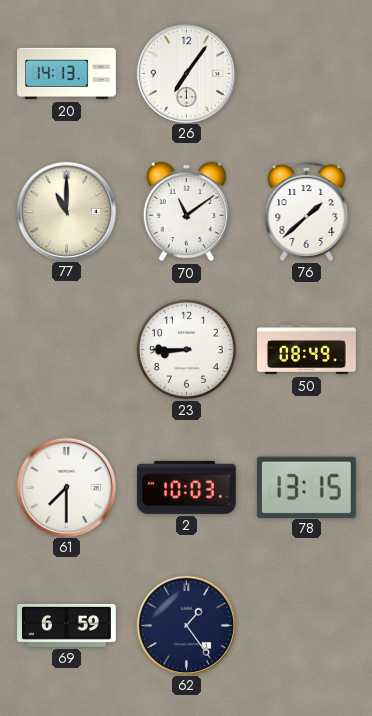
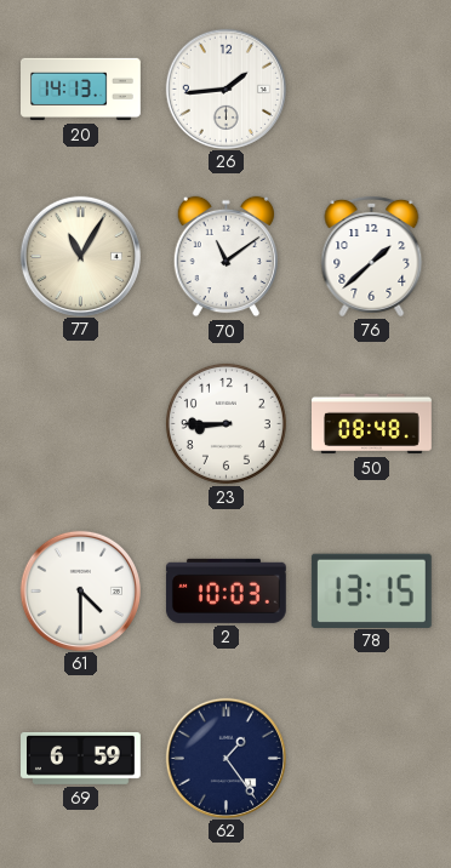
26: 7:06 -> 1:44 (225, 88)
77: 11:00 -> 11:05 (80, 256)
50: 08:49 -> 08:48 (372, 424)
61: 7:30 -> 4:30 (80, 590)
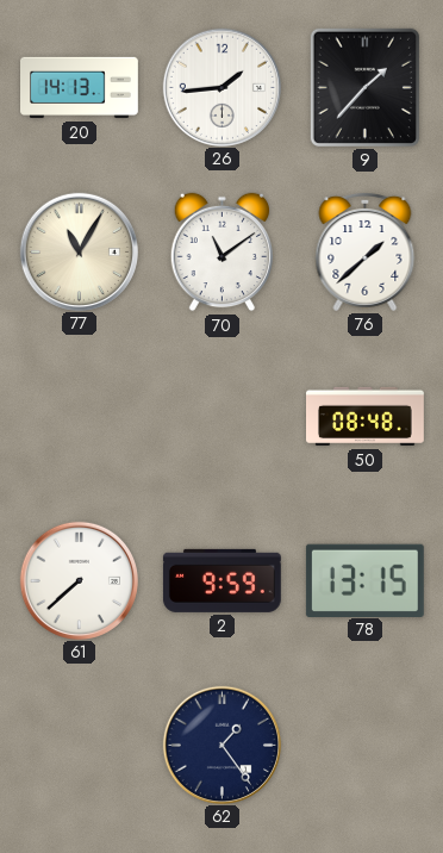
9: none -> 1:37 (364, 87)
23: 8:45 -> none (225, 423)
61: 4:30 -> 7:38 (79, 580)
2: 10:03 -> 9:59 (221, 580)
69: 6:59 -> none (81, 758)
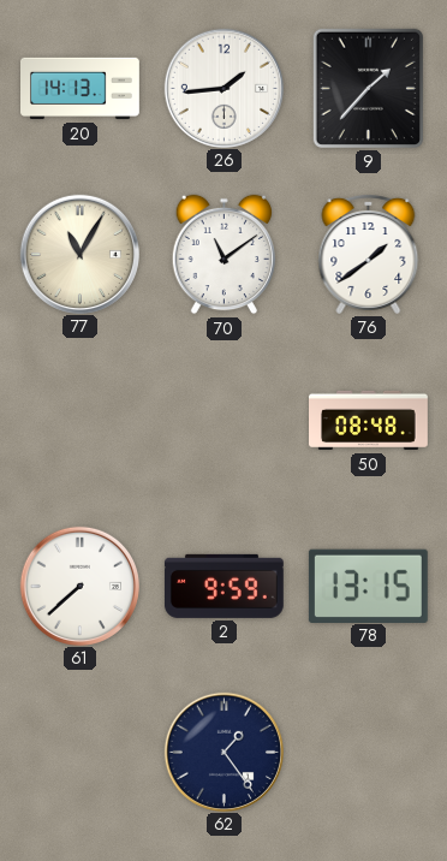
76: 1:38 -> 1:39 (369, 254)
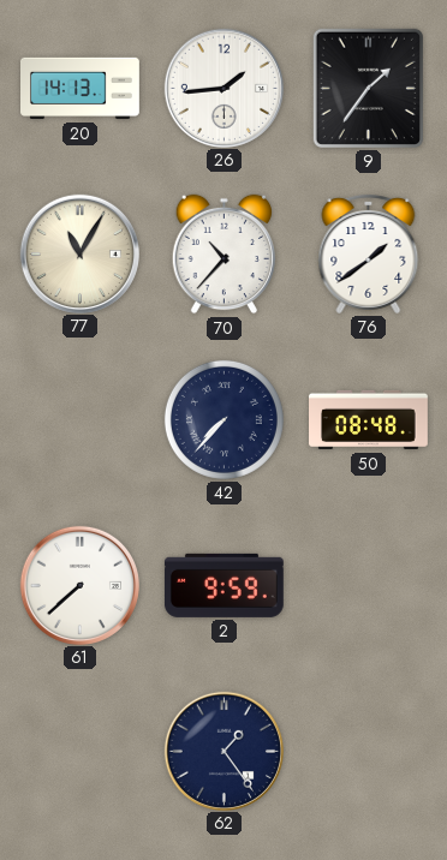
9: 1:37 -> 1:36 (368, 88)
70: 11:09 -> 10:37 (225, 255)
42: none -> 7:37 (223, 419)
78: 13:15 -> none (368, 586)
